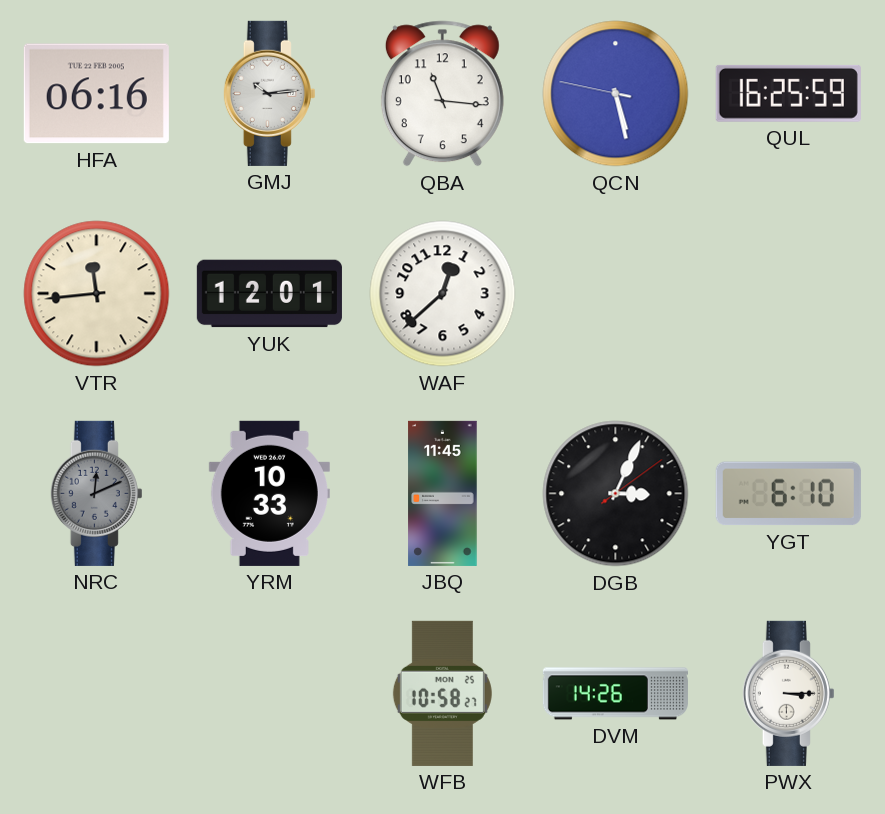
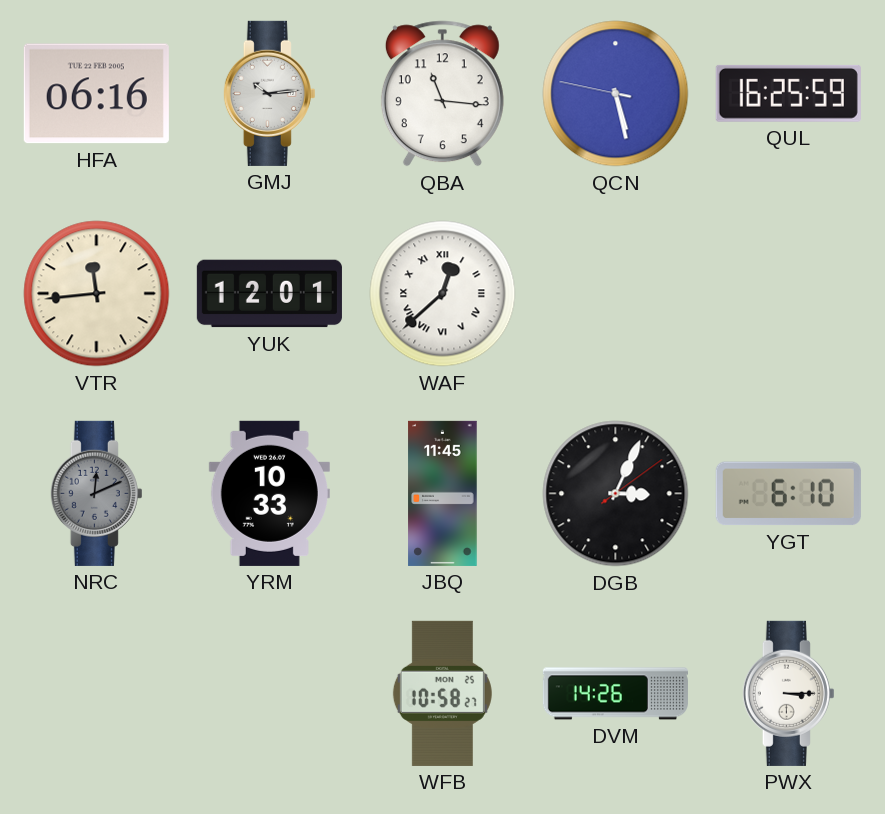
WAF numerals: Arabic -> Roman (443, 294)
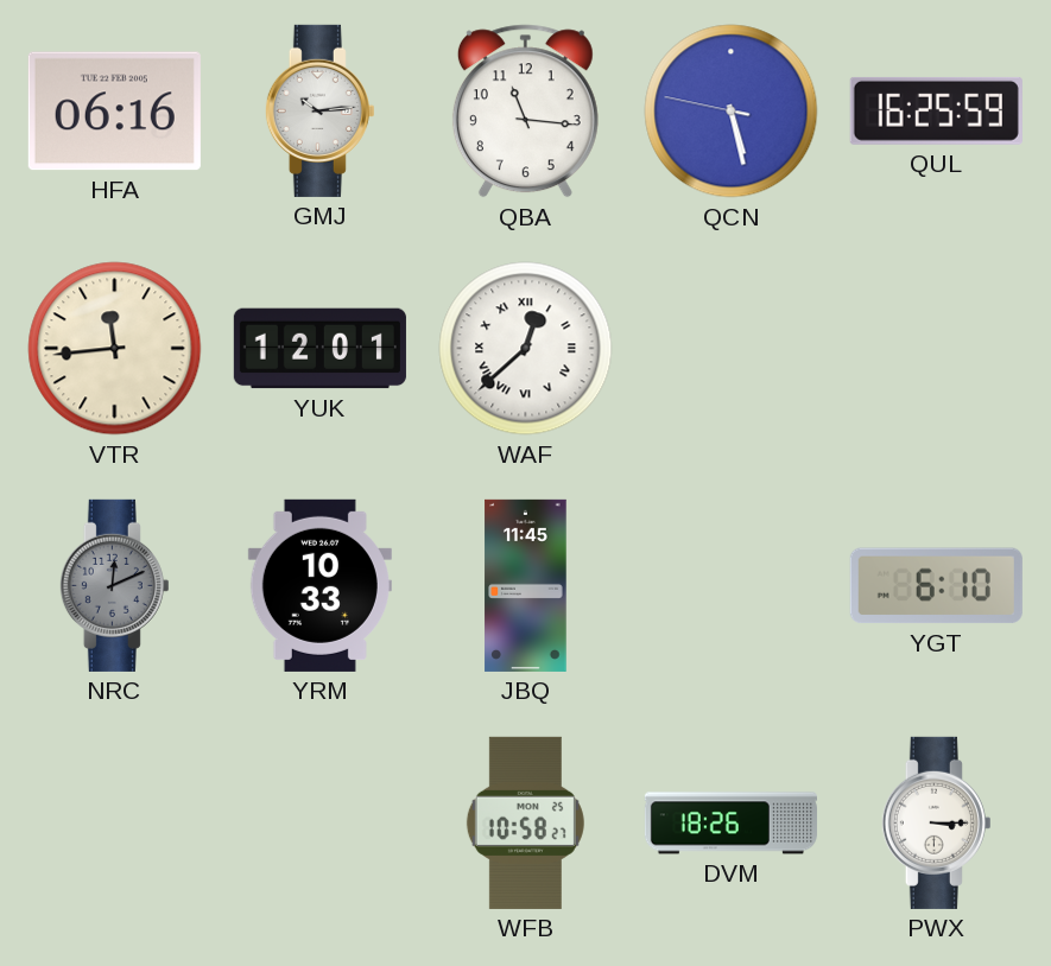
DGB: 3:04 -> none (616, 494)
DVM: 14:26 -> 18:26 (730, 824)
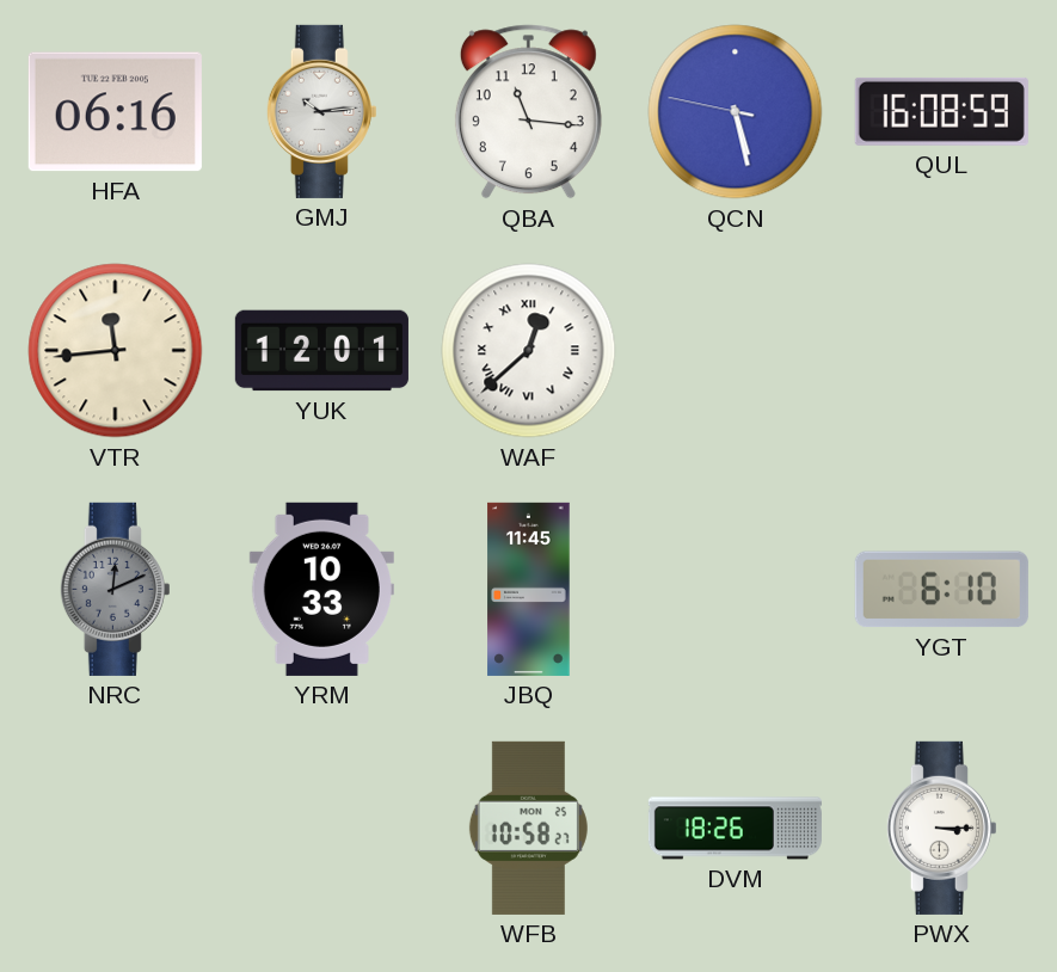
QUL: 16:25 -> 16:08 (941, 111)
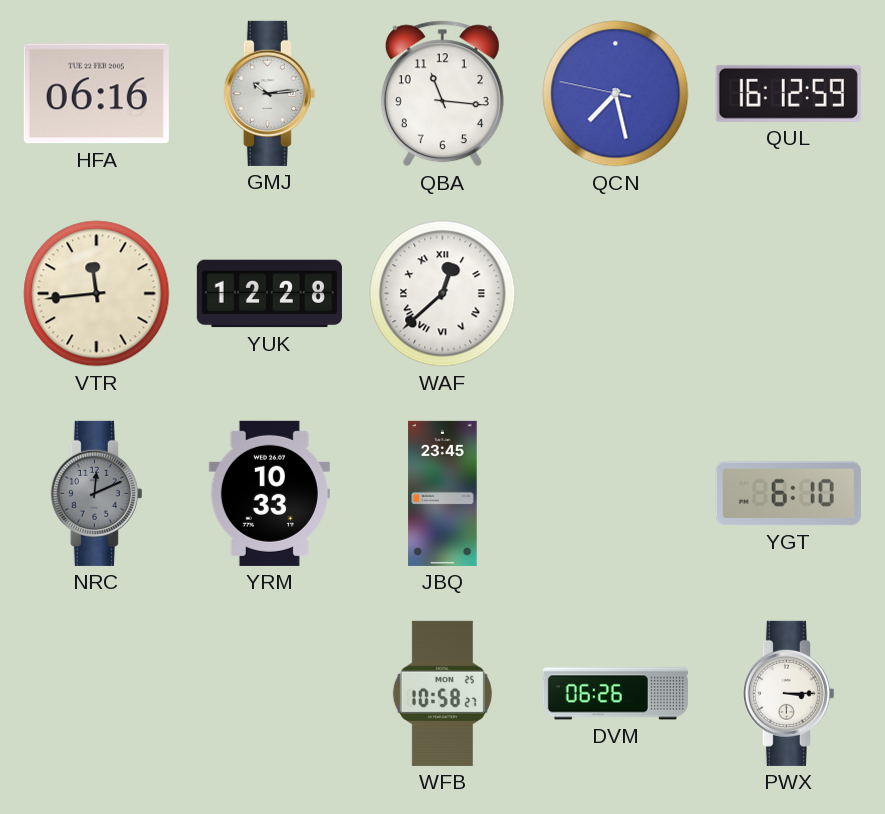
QCN: 5:27 -> 7:27 (616, 94)
QUL: 16:08 -> 16:12 (788, 93)
YUK: 12:01 -> 12:28 (269, 294)
JBQ: 11:45 -> 23:45 (443, 493)
DVM: 18:26 -> 06:26 (615, 694)
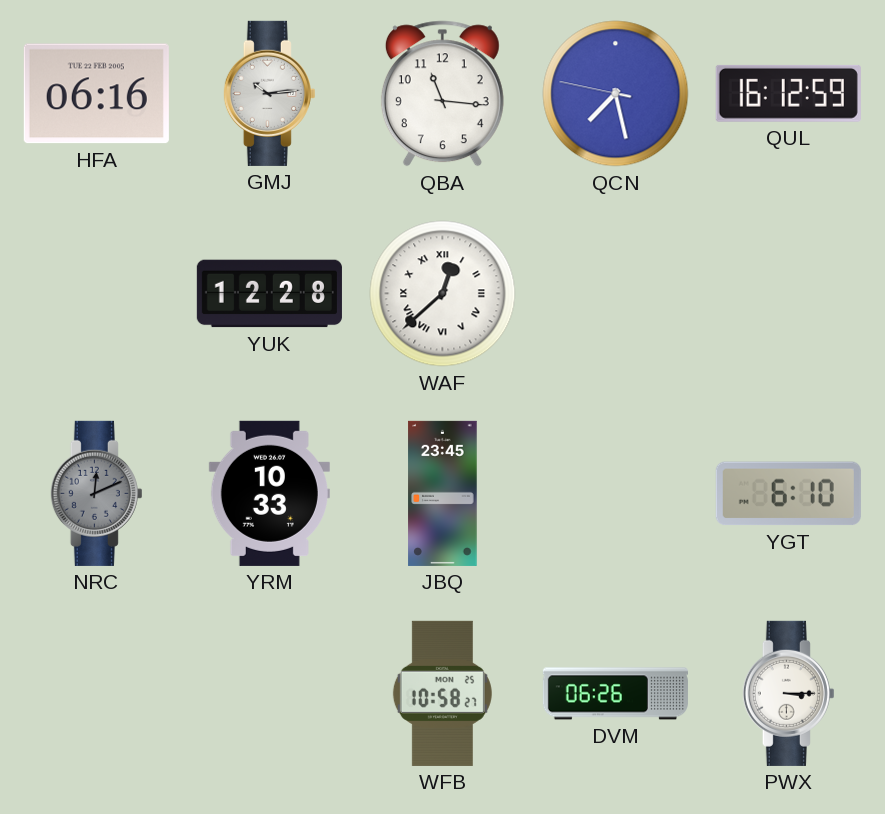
VTR: 11:44 -> none (97, 294)
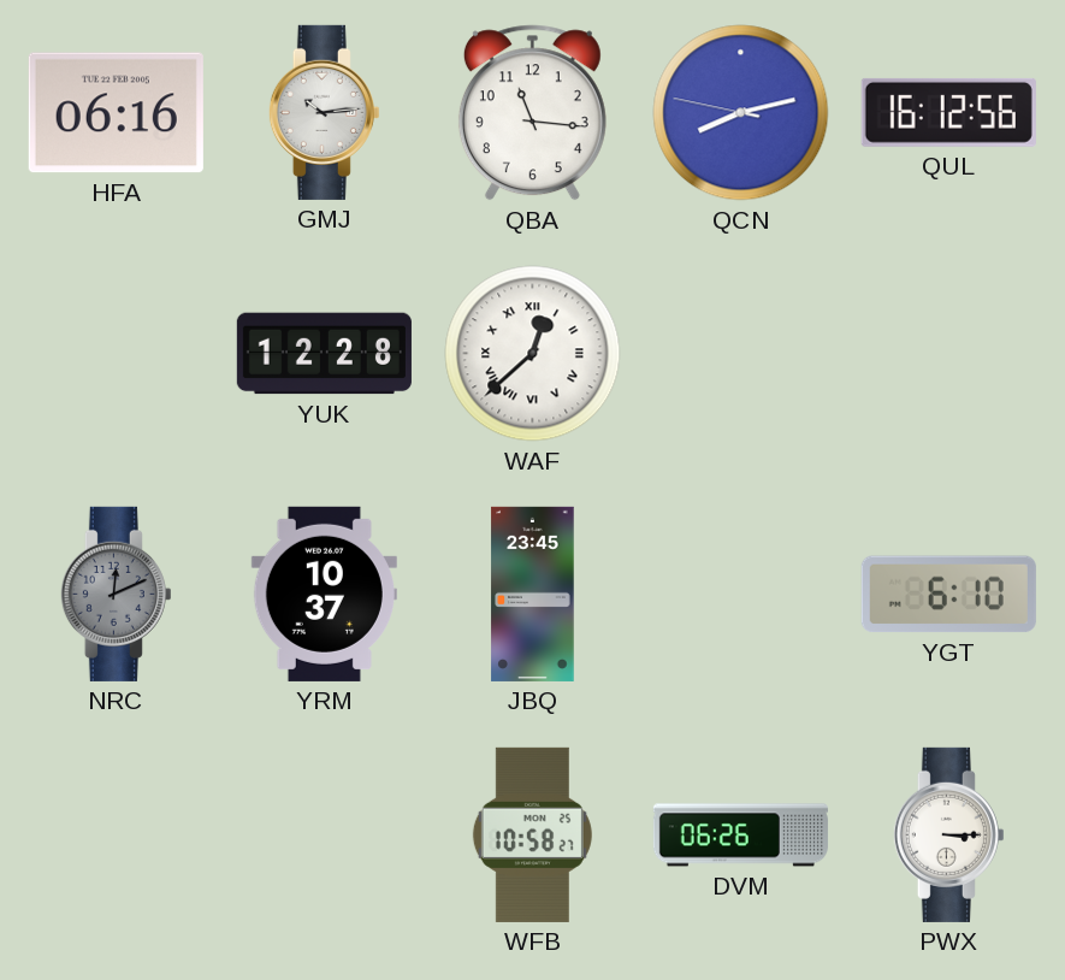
QCN: 7:27 -> 8:12 (741, 113)
QUL: 16:12:59 -> 16:12:56 (948, 112)
YRM: 10:33 -> 10:37 (324, 594)
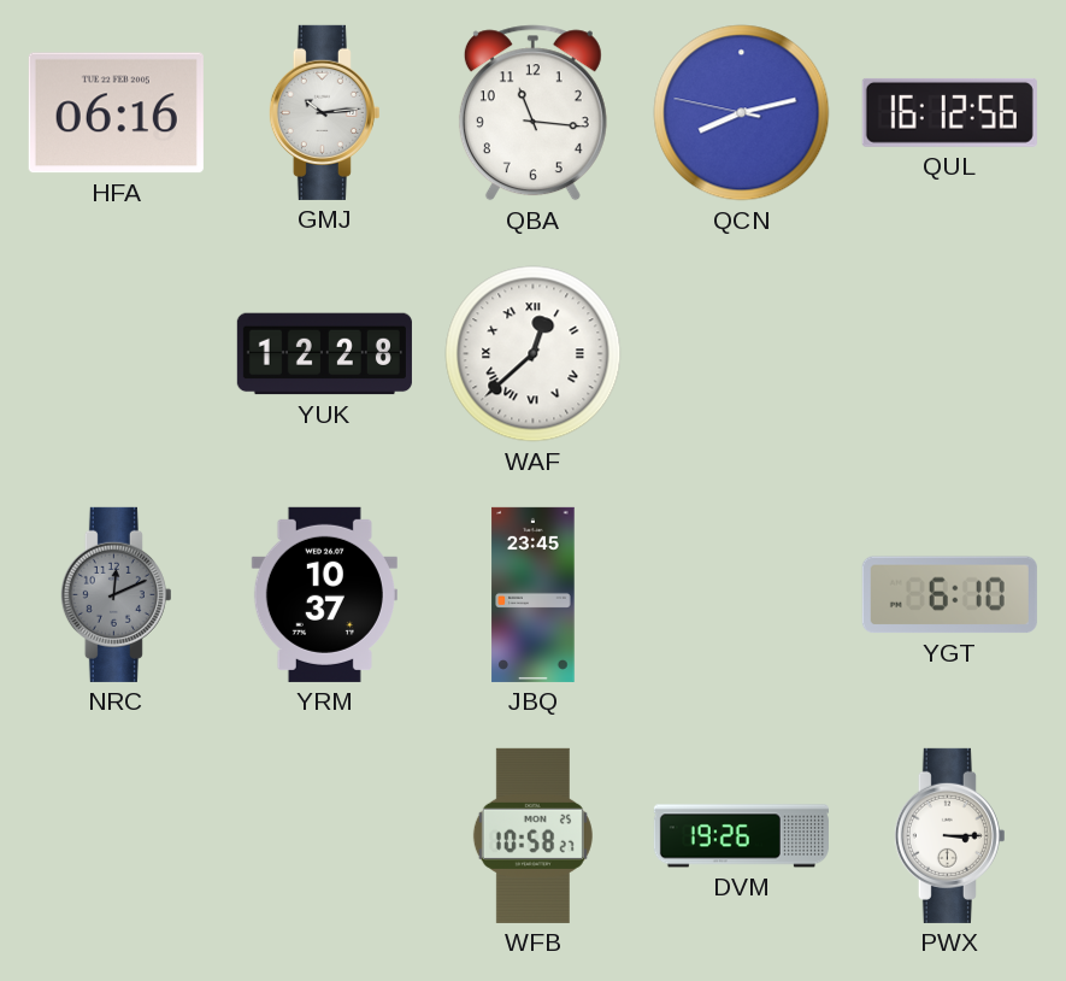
DVM: 06:26 -> 19:26 (741, 836)
